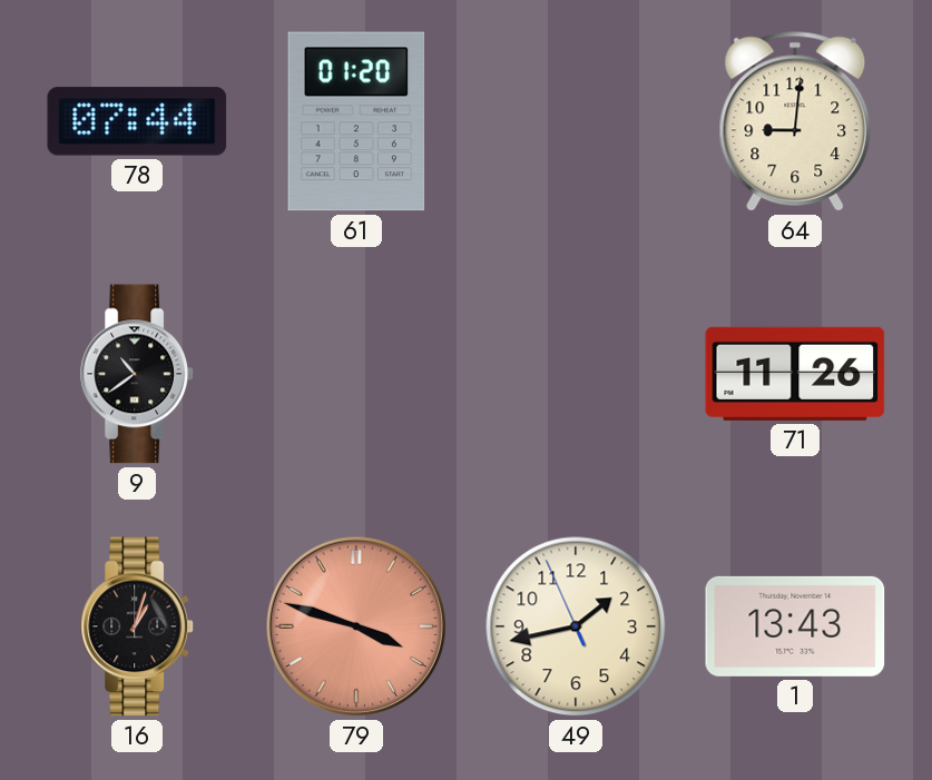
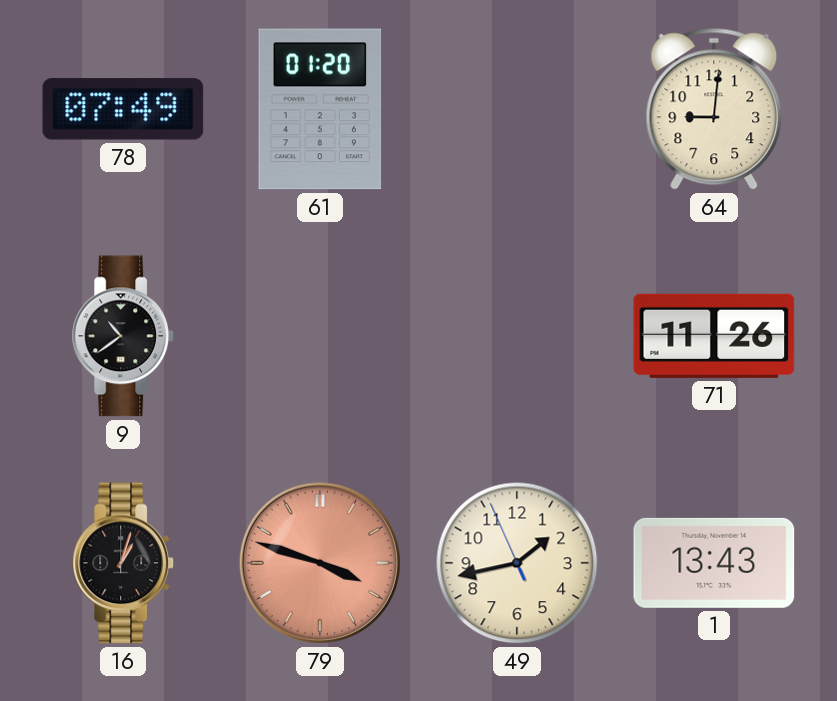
78: 07:44 -> 07:49 (123, 109)
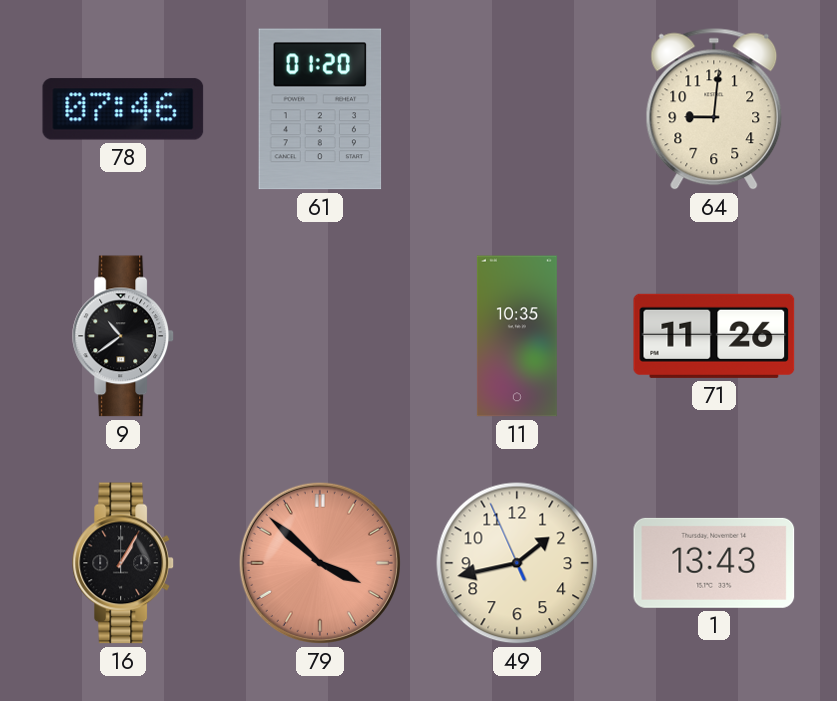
78: 07:49 -> 07:46 (123, 109)
11: none -> 10:35 (517, 336)
16: 1:03 -> 1:05 (124, 563)
79: 3:48 -> 3:52 (320, 563)
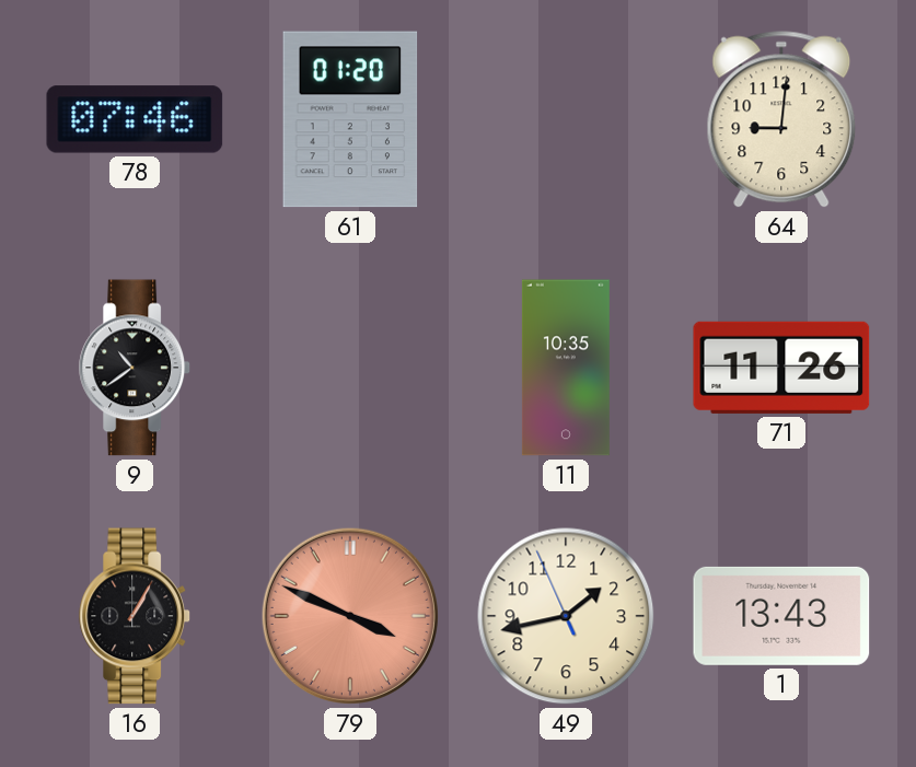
79: 3:52 -> 3:49 (350, 616)
